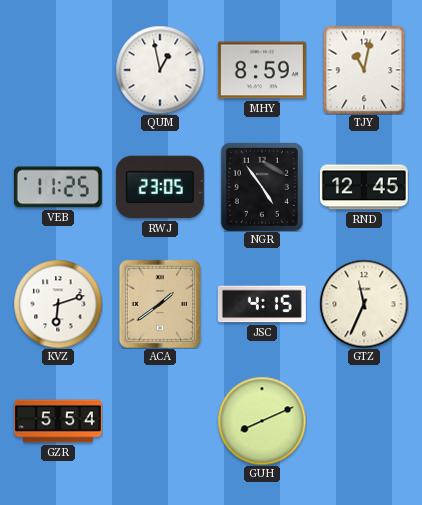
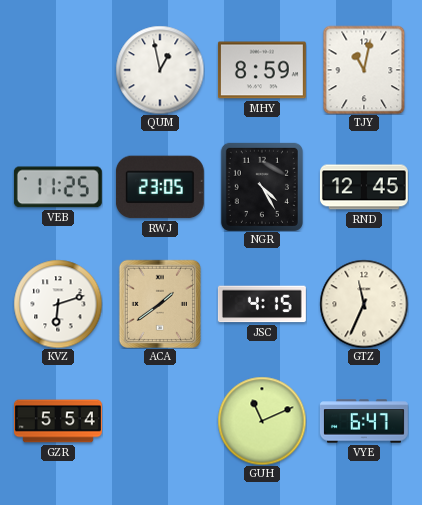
NGR: 4:54 -> 4:25 (262, 187)
GUH: 8:11 -> 11:11 (262, 421)
VYE: none -> 6:47 (364, 421)
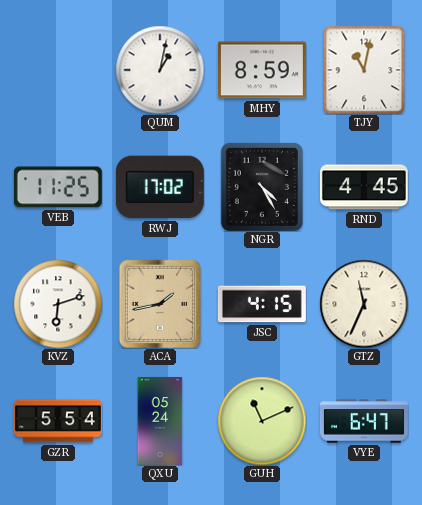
QUM: 12:58 -> 1:02 (160, 70)
RWJ: 23:05 -> 17:02 (160, 187)
RND: 12:45 -> 4:45 (364, 187)
ACA: 1:39 -> 1:43 (159, 303)
QXU: none -> 05:24 (160, 421)
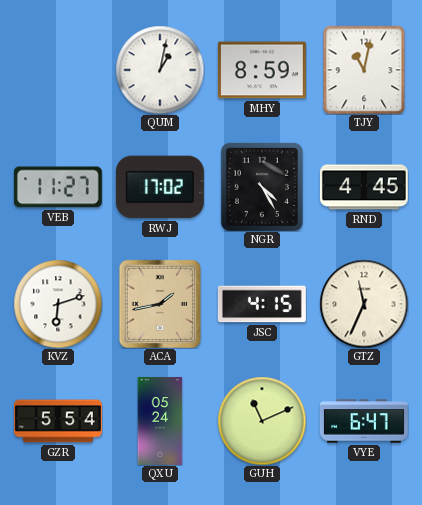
VEB: 11:25 -> 11:27 (58, 187)
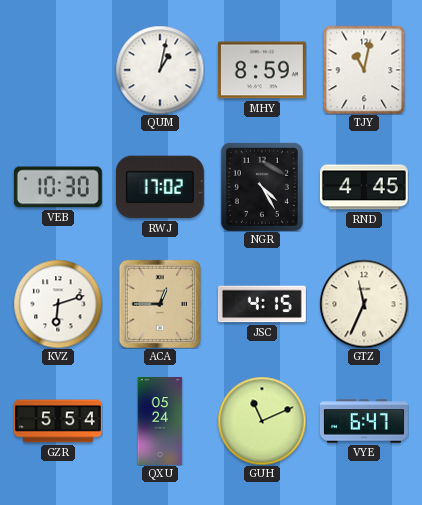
VEB: 11:27 -> 10:30 (58, 187)
ACA: 1:43 -> 12:45 (159, 303)
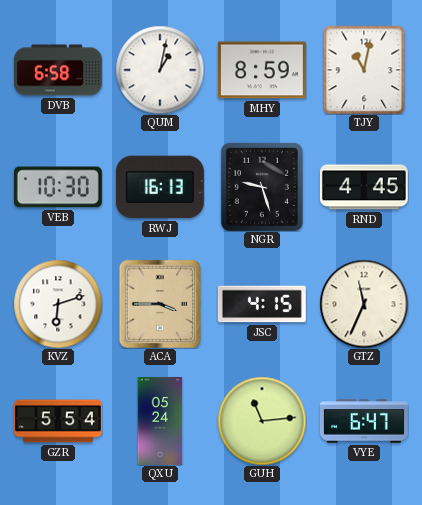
DVB: none -> 6:58 (58, 70)
RWJ: 17:02 -> 16:13 (160, 187)
NGR: 4:25 -> 9:27 (262, 187)
ACA: 12:45 -> 3:45 (159, 303)
GUH: 11:11 -> 11:14 (262, 421)
